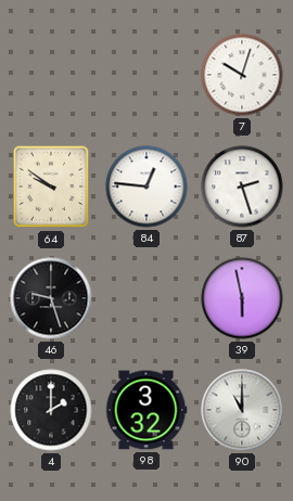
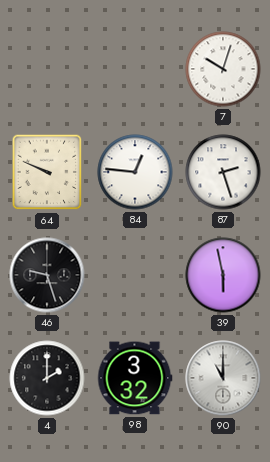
64: 9:51 -> 9:49 (47, 172)
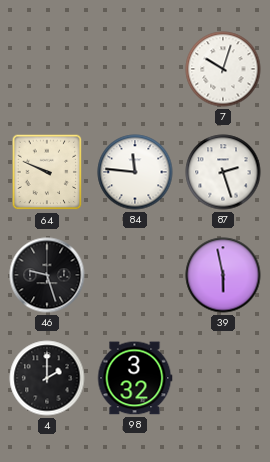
84: 12:46 -> 11:46 (135, 172)
90: 11:00 -> none (223, 378)
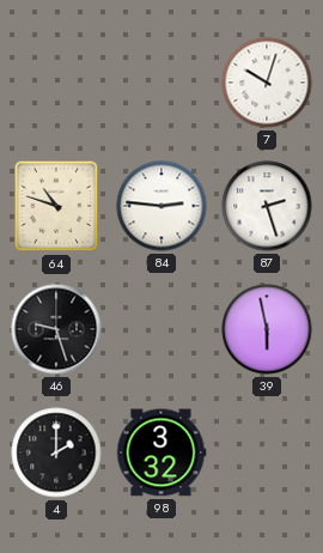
64: 9:49 -> 10:48 (56, 206)
84: 11:46 -> 2:46 (161, 206)
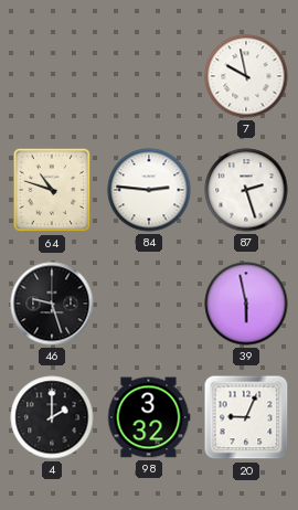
7: 10:03 -> 9:58 (246, 76)
20: none -> 9:04 (246, 417)
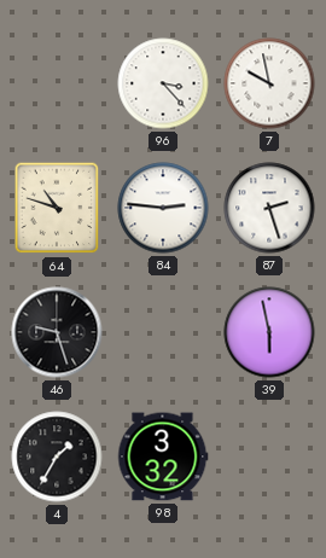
96: none -> 3:23 (163, 83)
4: 2:00 -> 1:35 (57, 457)
20: 9:04 -> none (246, 417)
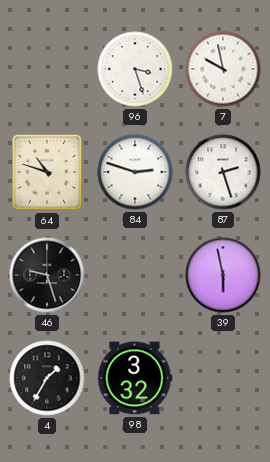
96: 3:23 -> 3:27 (135, 69)
84: 2:46 -> 2:48 (135, 172)
